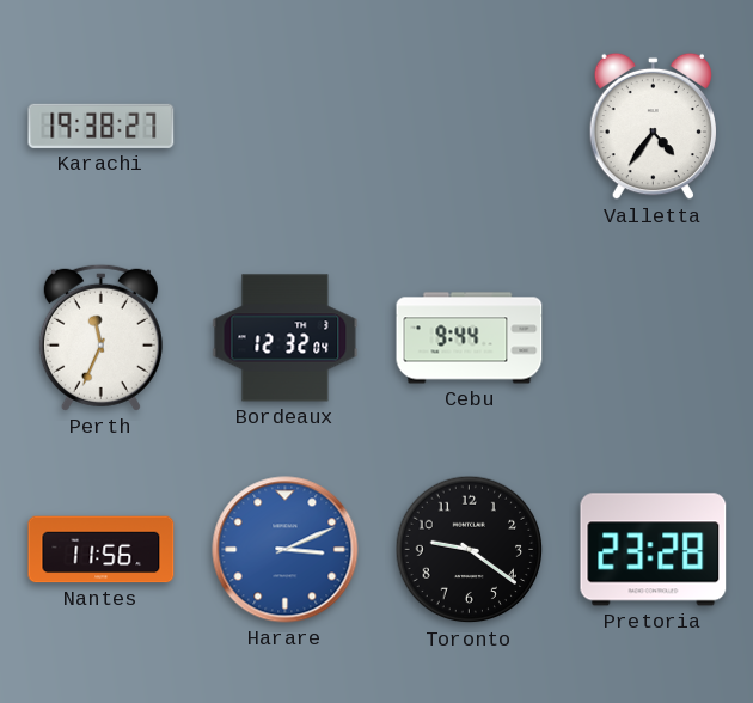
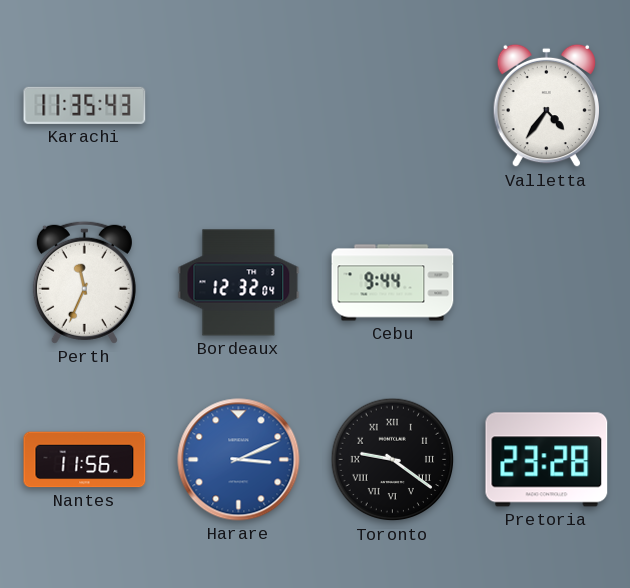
Karachi: 19:38 -> 11:35 (85, 105)
Toronto numerals: Arabic -> Roman (393, 460)
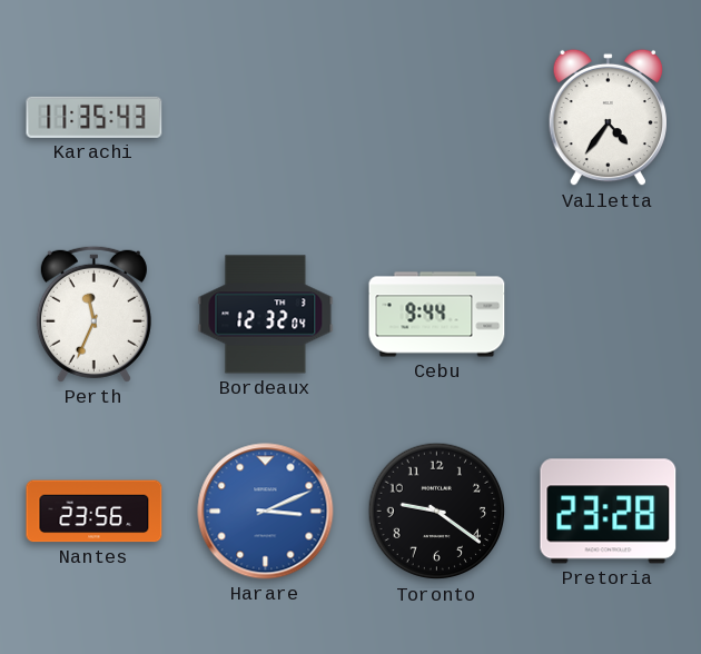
Nantes: 11:56 -> 23:56 (95, 512)
Toronto numerals: Roman -> Arabic (437, 512)
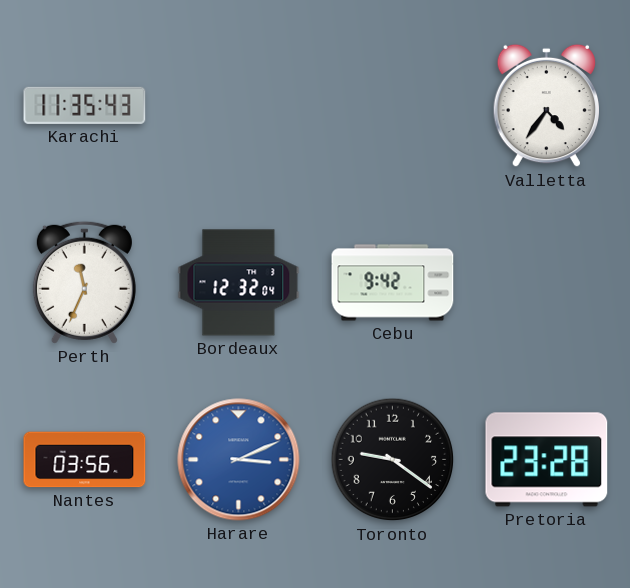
Cebu: 9:44 -> 9:42 (393, 283)
Nantes: 23:56 -> 03:56 (85, 460)
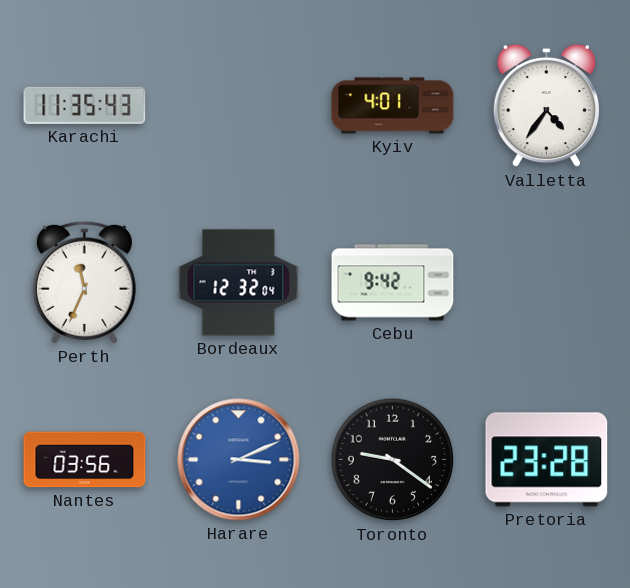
Kyiv: none -> 4:01 (393, 106)
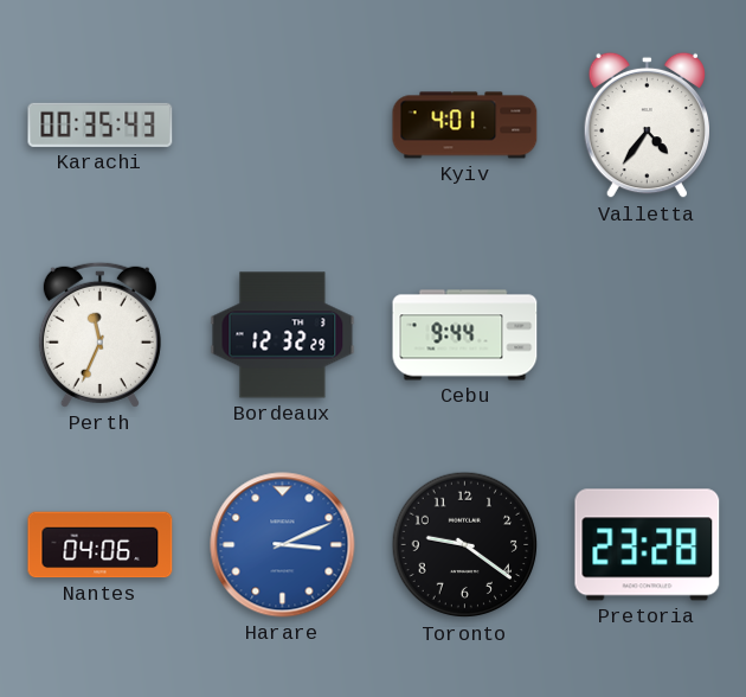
Karachi: 11:35 -> 00:35 (101, 124)
Bordeaux: 12:32:04 -> 12:32:29 (283, 335)
Cebu: 9:42 -> 9:44 (465, 335)
Nantes: 03:56 -> 04:06 (101, 545)
